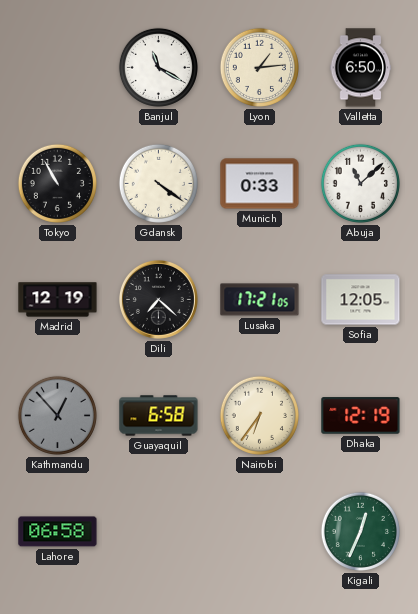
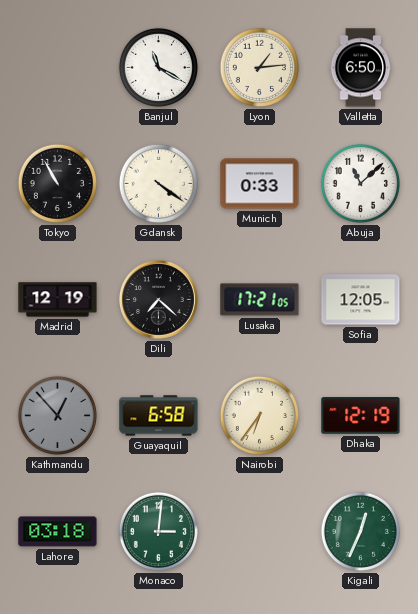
Lahore: 06:58 -> 03:18 (58, 532)
Monaco: none -> 3:01 (158, 531)
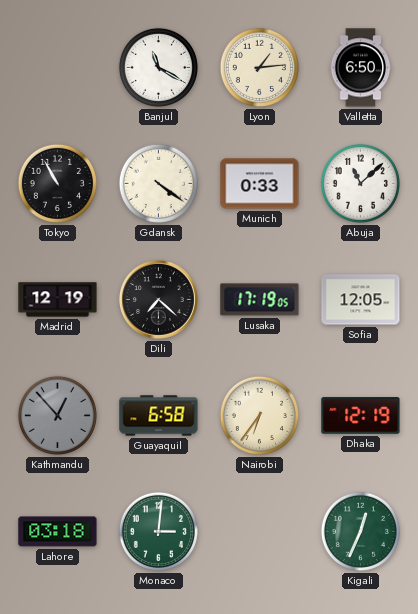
Lusaka: 17:21 -> 17:19 (260, 300)
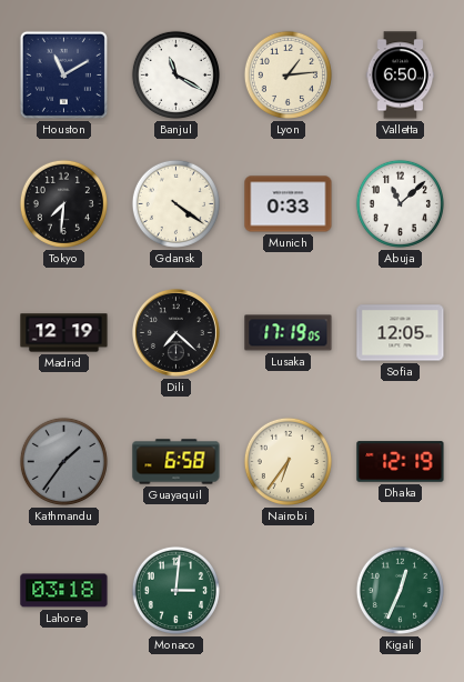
Houston: none -> 11:10 (63, 74)
Tokyo: 10:55 -> 7:31 (63, 203)
Kathmandu: 12:53 -> 1:36 (63, 461)
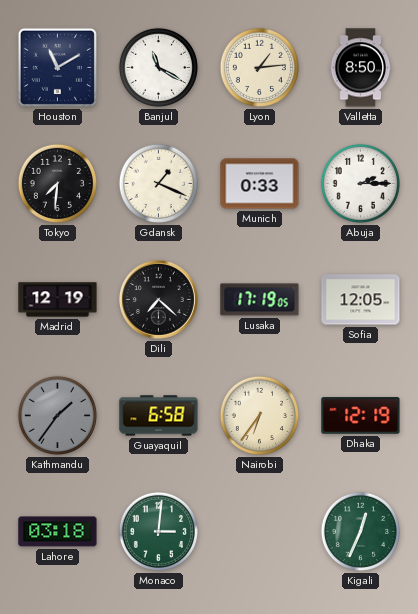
Valletta: 6:50 -> 8:50 (361, 68)
Gdansk: 4:21 -> 1:19 (158, 183)
Abuja: 11:08 -> 2:15 (360, 183)
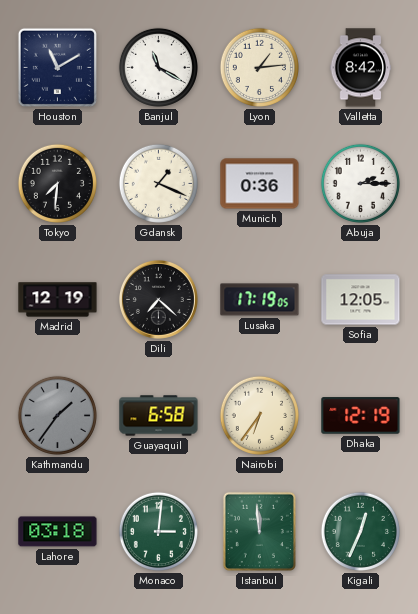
Valletta: 8:50 -> 8:42 (361, 68)
Munich: 0:33 -> 0:36 (260, 184)
Istanbul: none -> 11:59 (259, 531)
